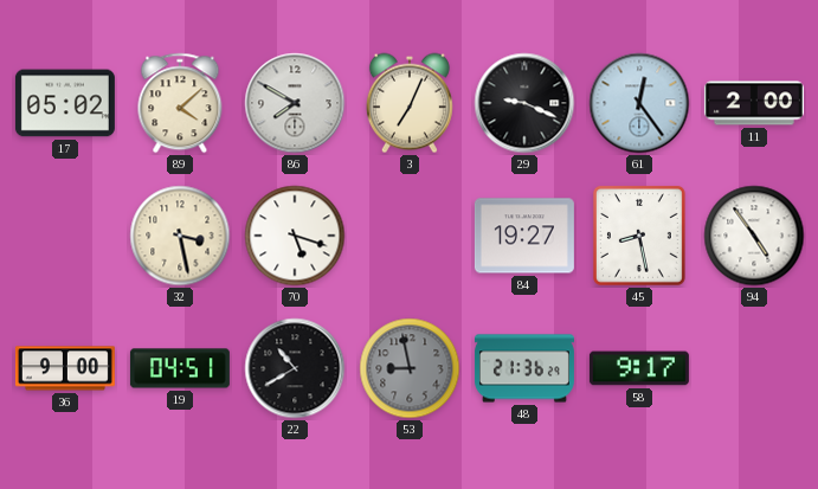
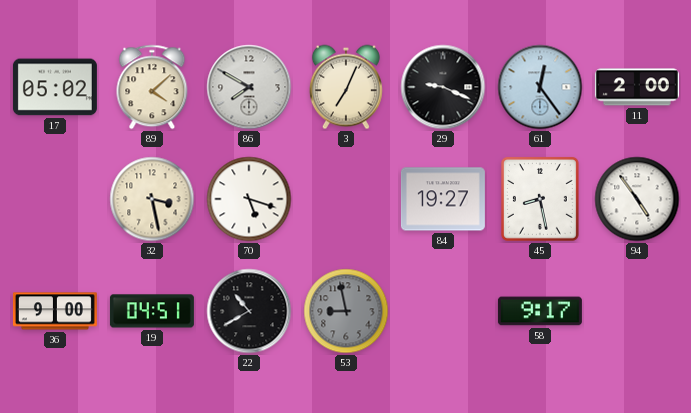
48: 21:36 -> none (524, 368)
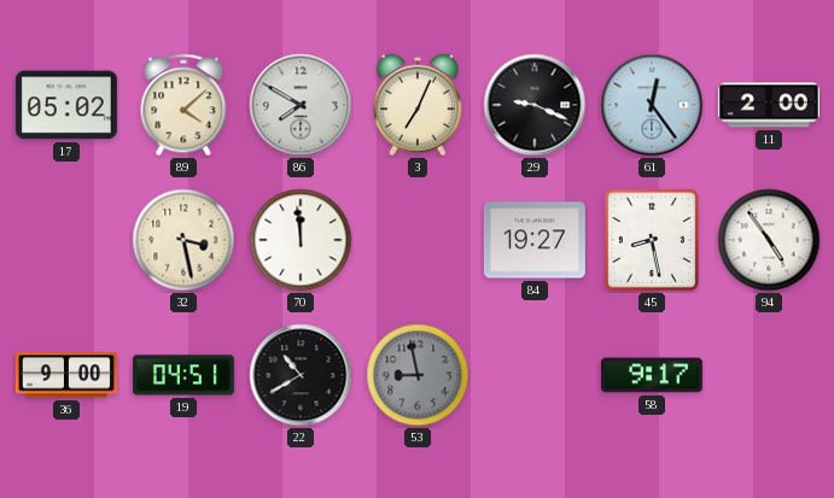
70: 5:18 -> 11:59 (301, 240)
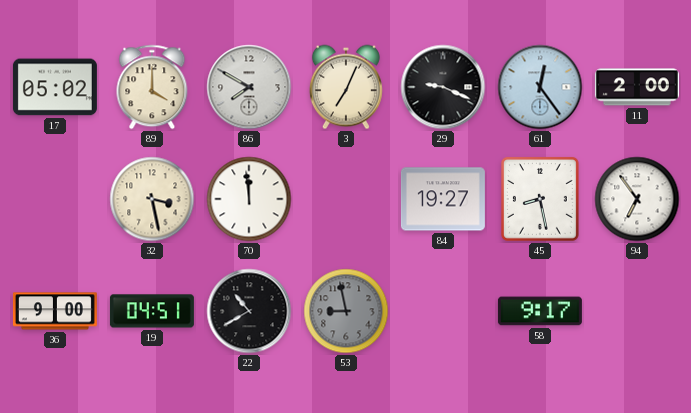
89: 4:08 -> 4:00 (152, 87)
94: 4:54 -> 6:54 (637, 199)
